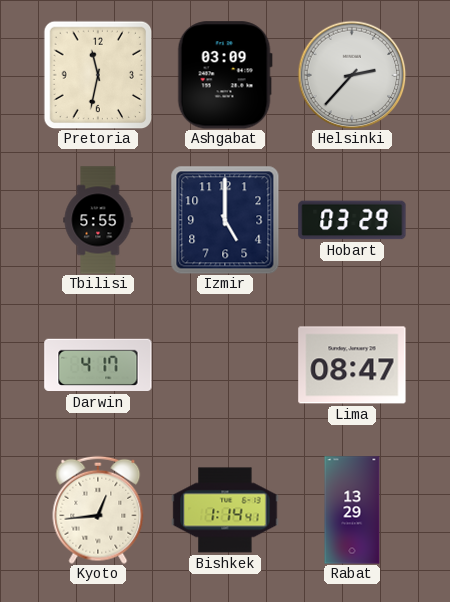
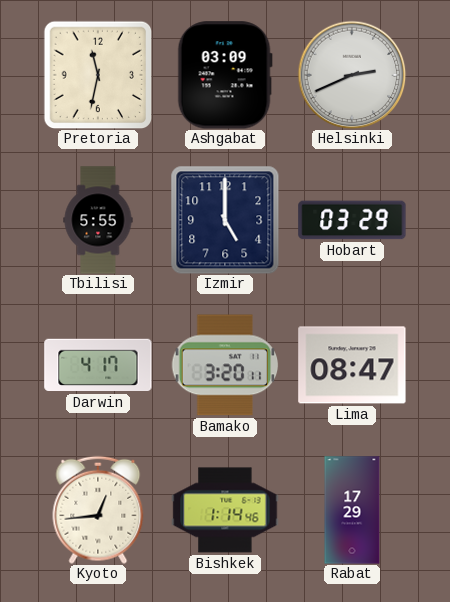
Helsinki: 2:37 -> 2:41 (352, 75)
Bamako: none -> 3:20 (225, 365)
Bishkek: 1:14:41 -> 1:14:46 (225, 510)
Rabat: 13:29 -> 17:29 (352, 510)
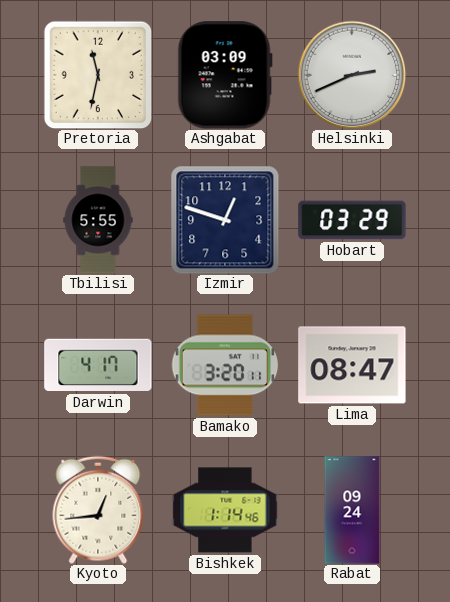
Izmir: 5:00 -> 12:48 (225, 220)
Rabat: 17:29 -> 09:24 (352, 510)
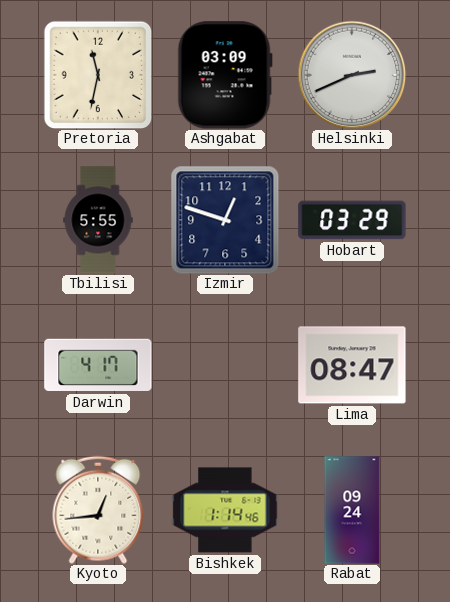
Bamako: 3:20 -> none (225, 365)
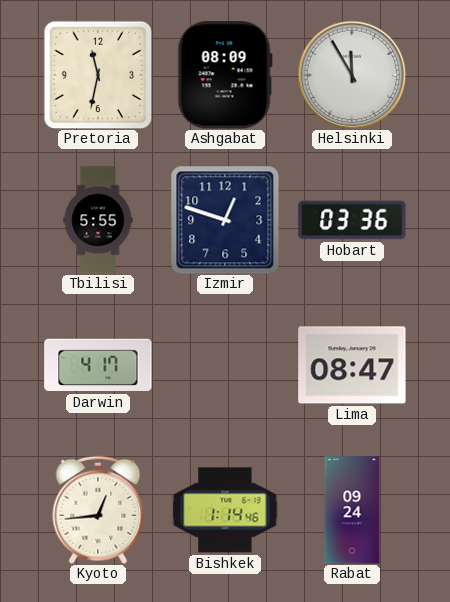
Ashgabat: 03:09 -> 08:09 (225, 75)
Helsinki: 2:41 -> 11:55 (352, 75)
Hobart: 03:29 -> 03:36 (352, 220)
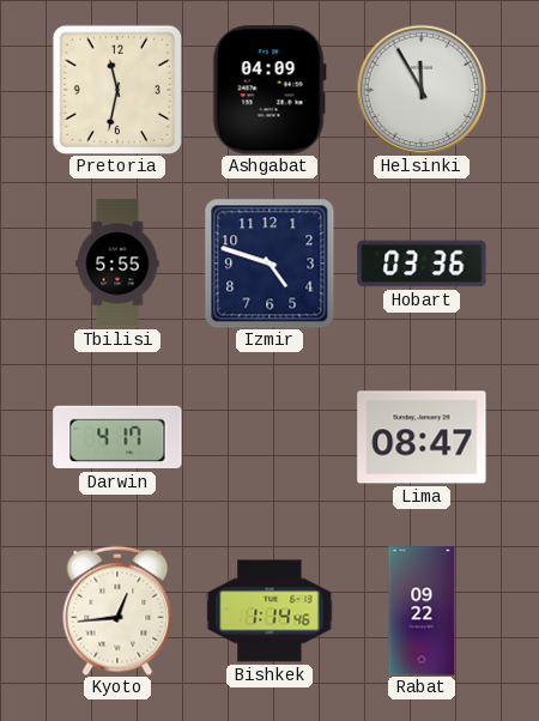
Ashgabat: 08:09 -> 04:09 (269, 90)
Izmir: 12:48 -> 4:48 (269, 263)
Rabat: 09:24 -> 09:22 (422, 611)
